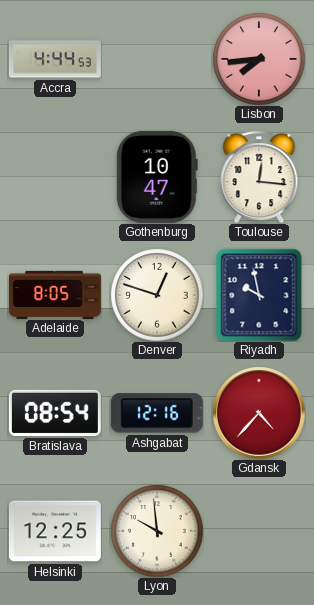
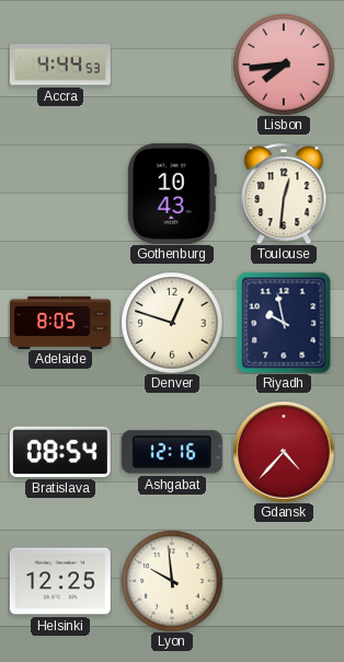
Gothenburg: 10:47 -> 10:43 (172, 194)
Toulouse: 12:16 -> 12:31 (284, 194)
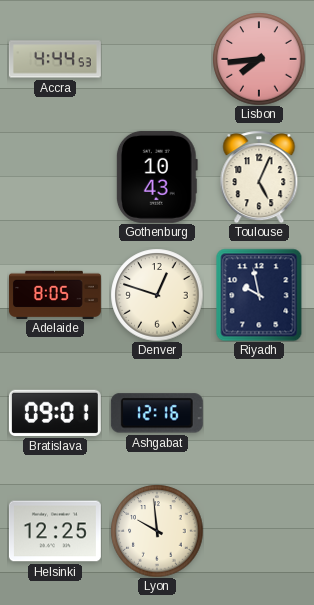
Toulouse: 12:31 -> 5:04 (259, 177)
Bratislava: 08:54 -> 09:01 (55, 413)
Gdansk: 4:37 -> none (284, 452)
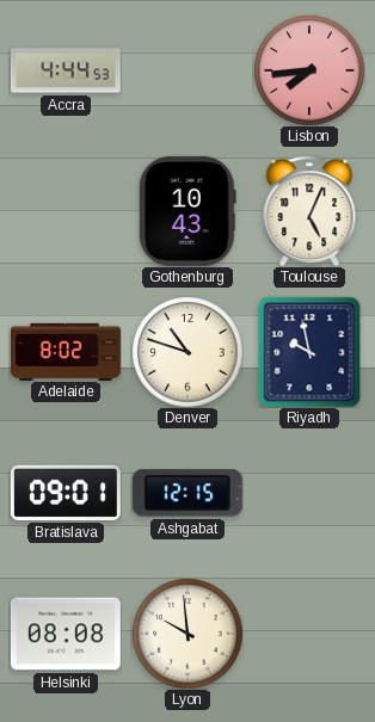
Adelaide: 8:05 -> 8:02 (66, 351)
Denver: 12:48 -> 10:48 (187, 352)
Ashgabat: 12:16 -> 12:15 (187, 493)
Helsinki: 12:25 -> 08:08 (66, 634)
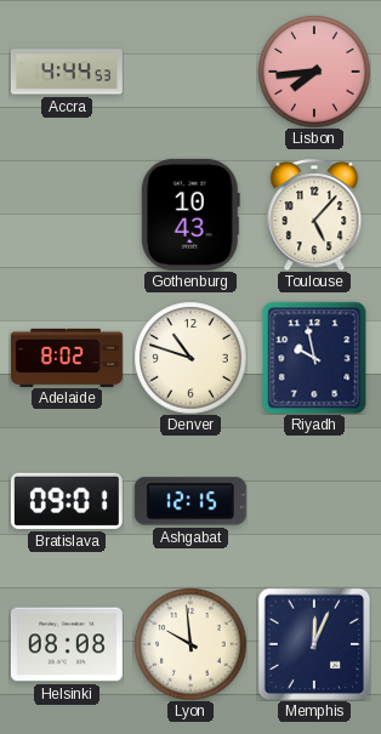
Toulouse: 5:04 -> 5:07 (314, 215)
Memphis: none -> 12:04 (314, 644)
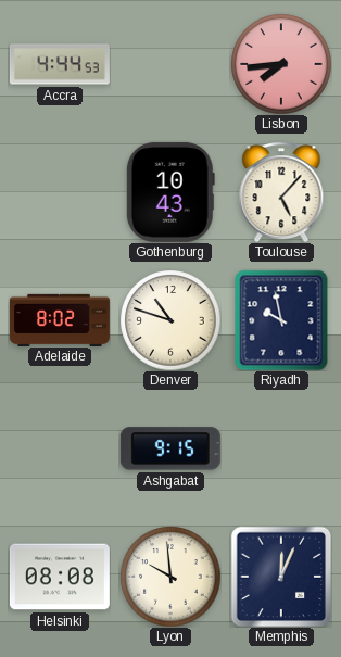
Bratislava: 09:01 -> none (67, 501)
Ashgabat: 12:15 -> 9:15 (171, 448)
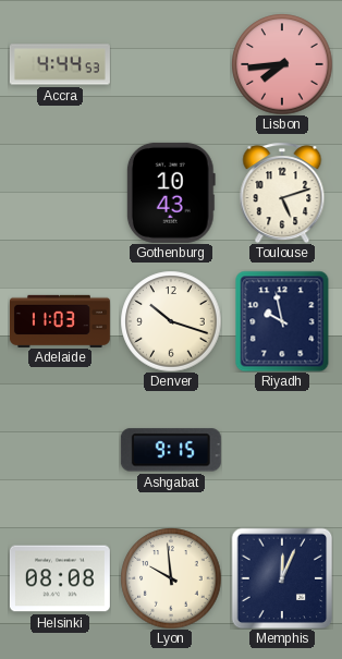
Toulouse: 5:07 -> 5:12 (282, 193)
Adelaide: 8:02 -> 11:03 (60, 320)
Denver: 10:48 -> 10:18 (171, 321)
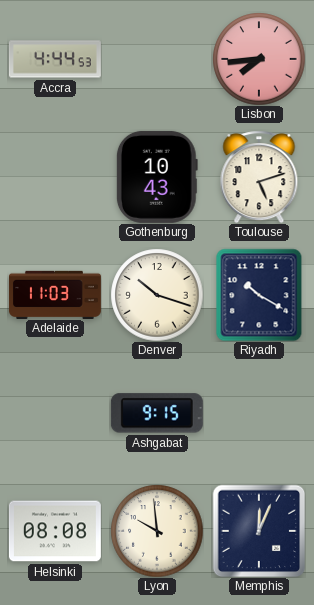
Riyadh: 9:58 -> 10:20 (259, 295)
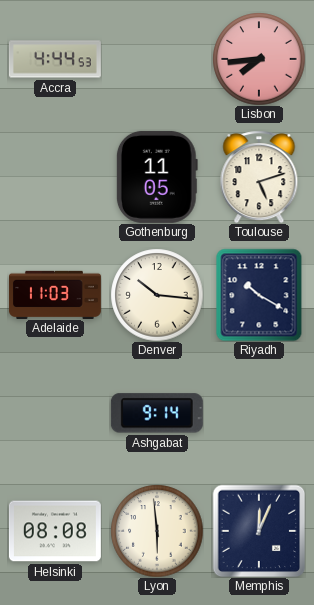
Gothenburg: 10:43 -> 11:05 (157, 177)
Denver: 10:18 -> 10:16 (157, 295)
Ashgabat: 9:15 -> 9:14 (157, 413)
Lyon: 9:59 -> 5:59 (157, 531)
